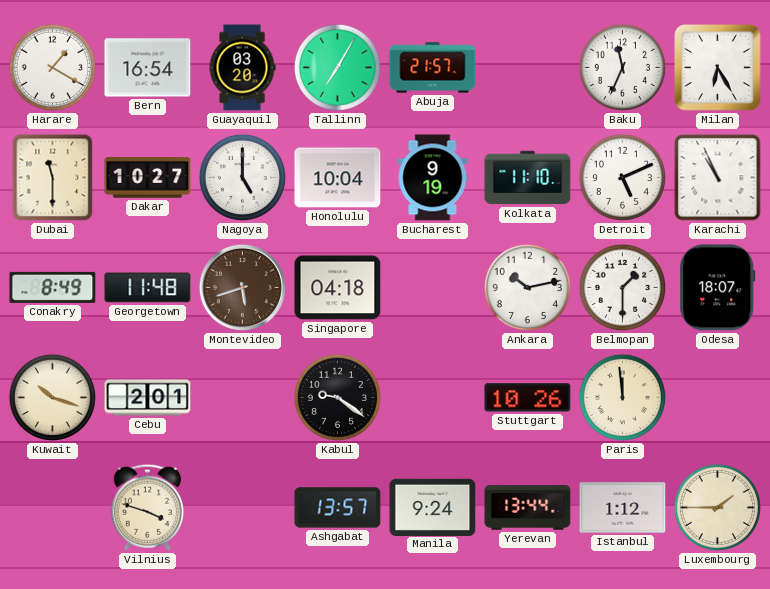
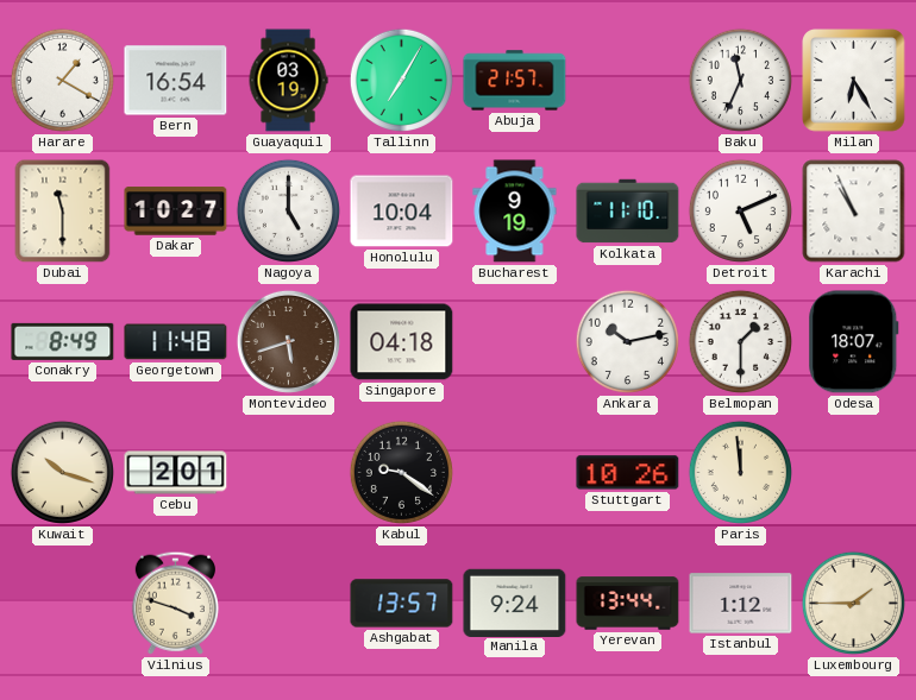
Guayaquil: 03:20 -> 03:19 (288, 81)
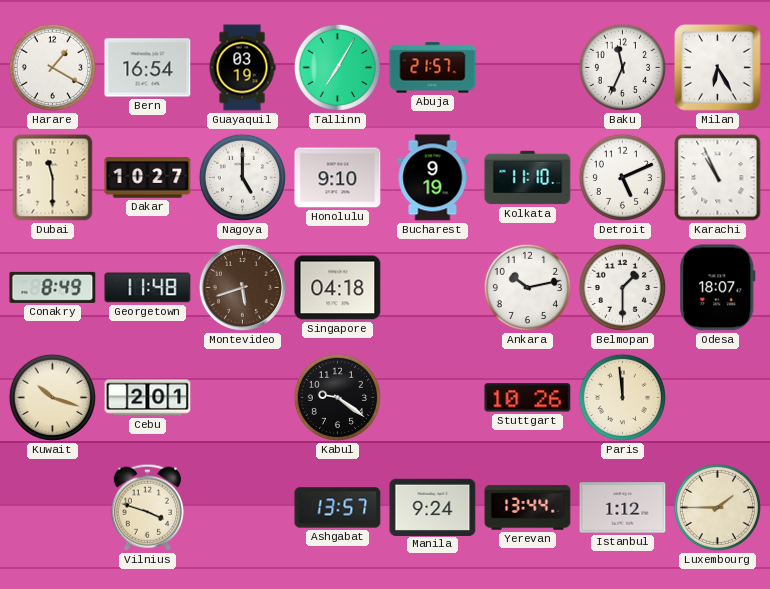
Honolulu: 10:04 -> 9:10 (338, 178)
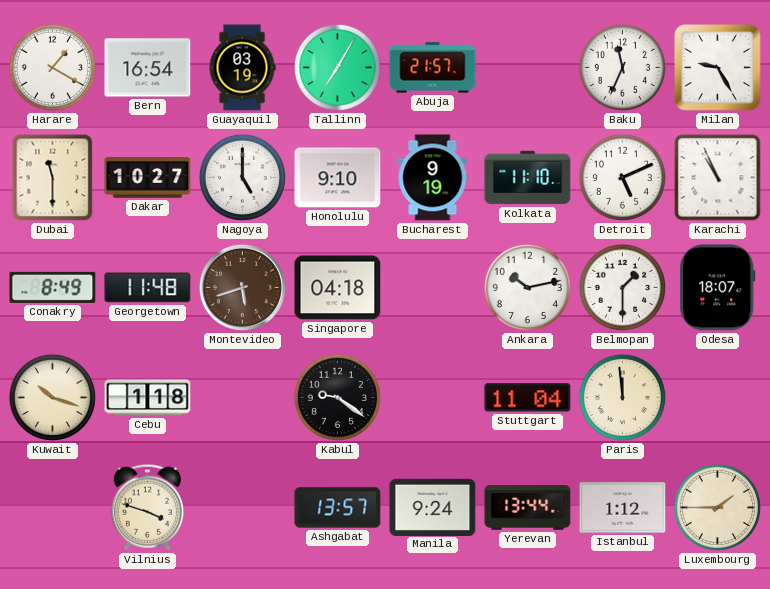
Milan: 6:25 -> 9:25 (718, 68)
Cebu: 2:01 -> 1:18 (148, 398)
Stuttgart: 10:26 -> 11:04 (528, 398)
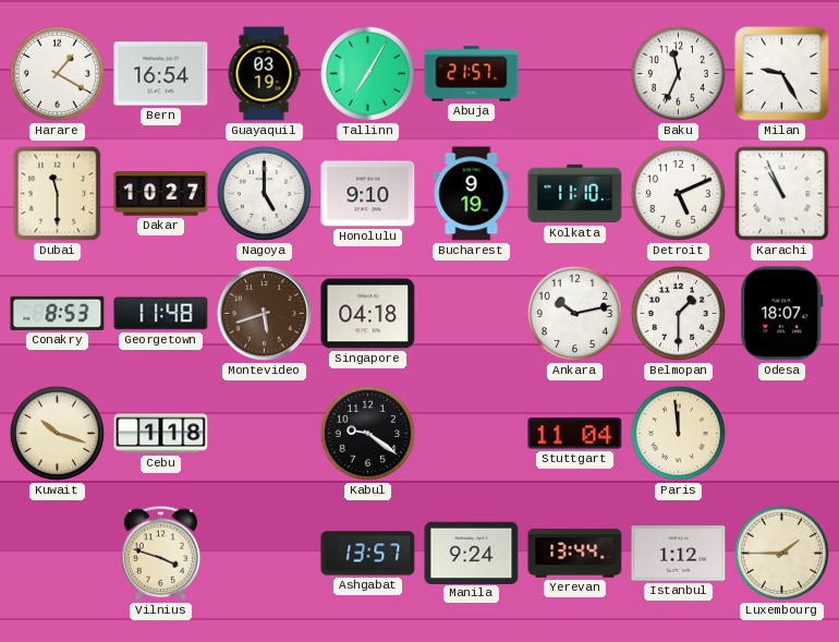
Conakry: 8:49 -> 8:53 (58, 313)
